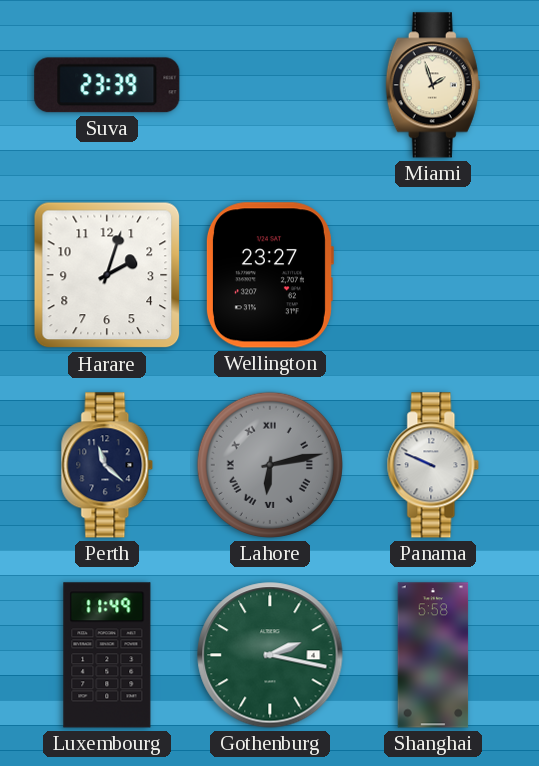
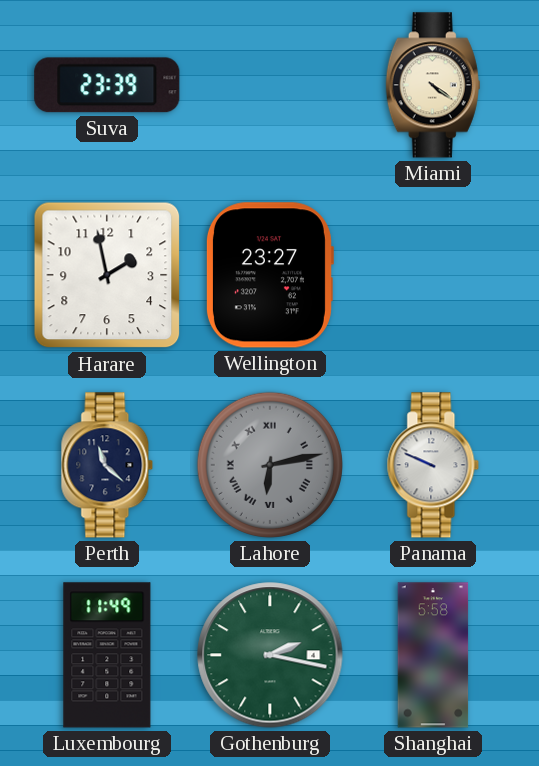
Miami: 1:57 -> 4:21 (433, 85)
Harare: 2:03 -> 1:58 (107, 275)
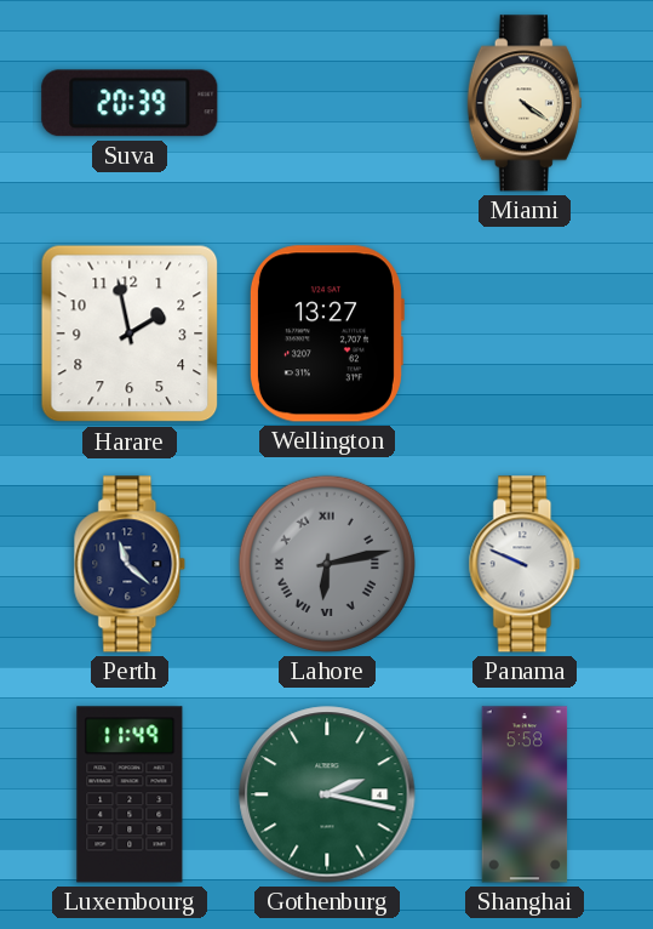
Suva: 23:39 -> 20:39 (130, 103)
Wellington: 23:27 -> 13:27 (326, 334)
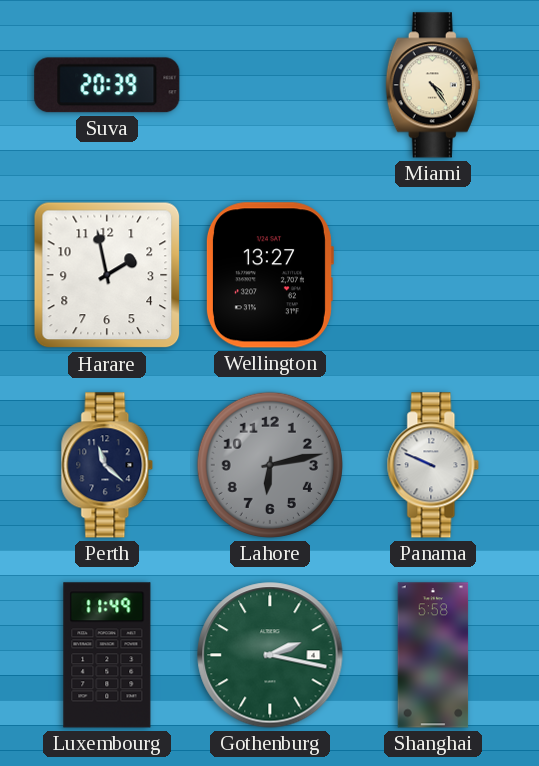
Miami: 4:21 -> 4:24 (433, 85)
Lahore numerals: Roman -> Arabic (270, 465)
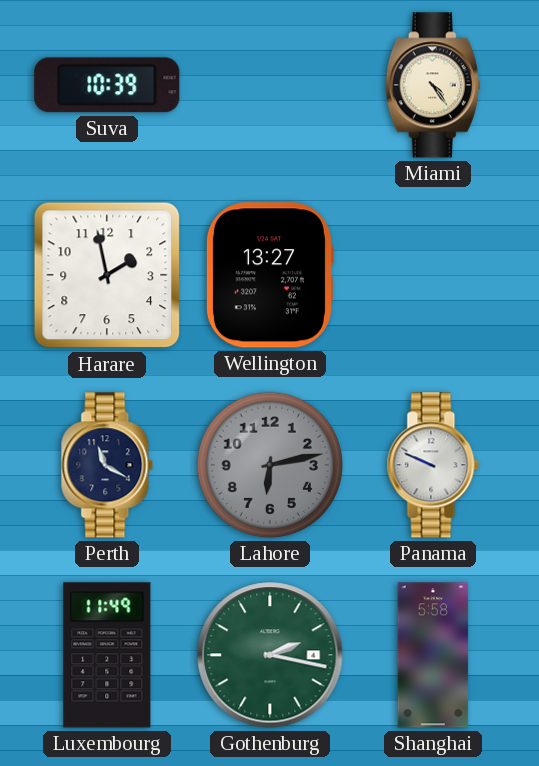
Suva: 20:39 -> 10:39 (107, 85)
Perth: 11:22 -> 11:20 (107, 465)
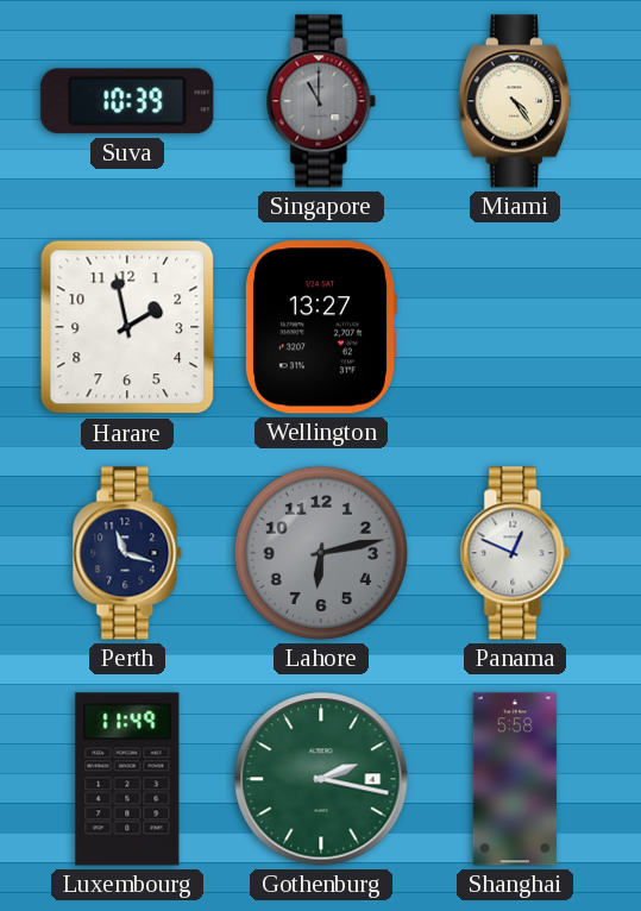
Singapore: none -> 11:00 (321, 101)
Perth: 11:20 -> 11:18 (127, 553)
Panama: 9:49 -> 12:49 (515, 553)
